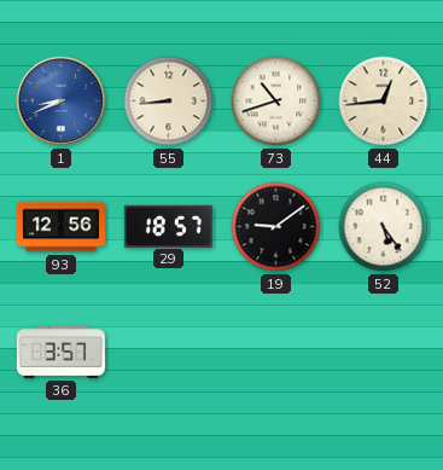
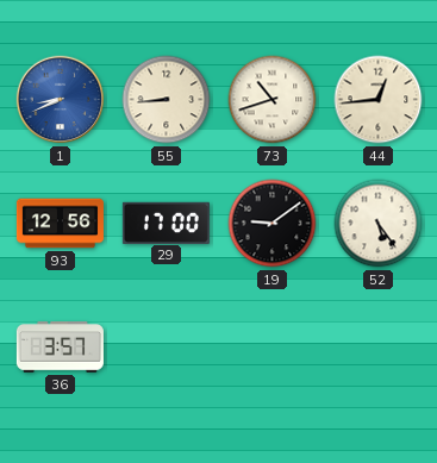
29: 18:57 -> 17:00 (166, 223)
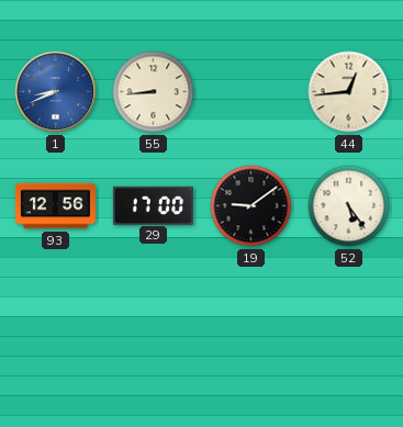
73: 10:42 -> none (273, 100)
36: 3:57 -> none (60, 348)
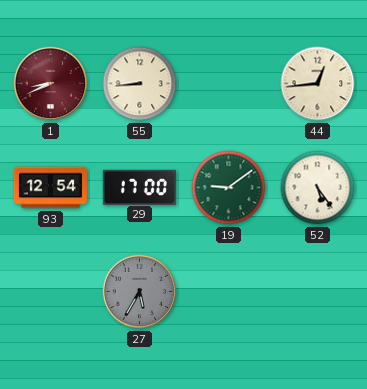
1 dial: blue -> burgundy (51, 84)
93: 12:56 -> 12:54 (50, 188)
19 dial: black -> green (229, 188)
27: none -> 5:35 (140, 292)
